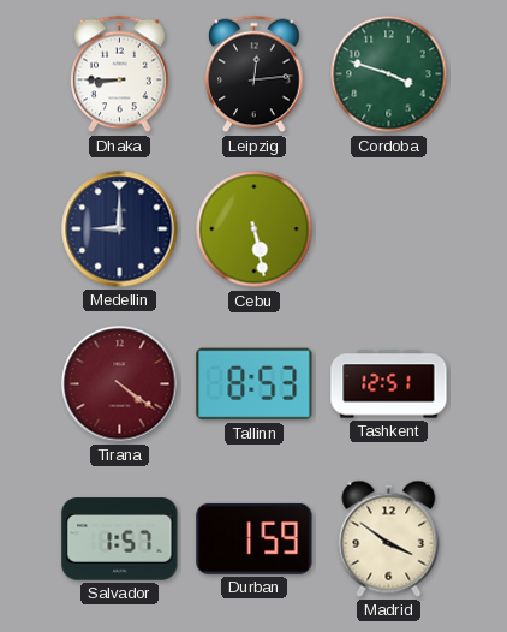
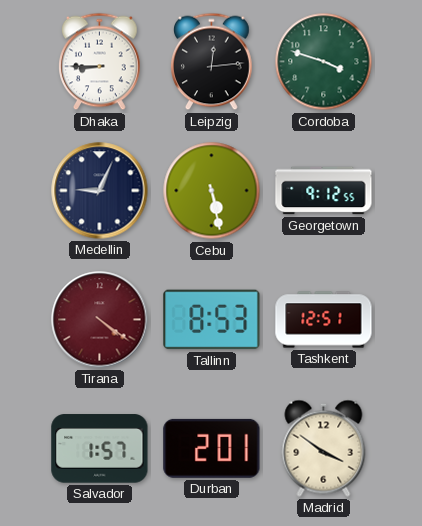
Medellin: 9:00 -> 9:04 (100, 191)
Georgetown: none -> 9:12 (324, 191)
Durban: 1:59 -> 2:01 (212, 448)
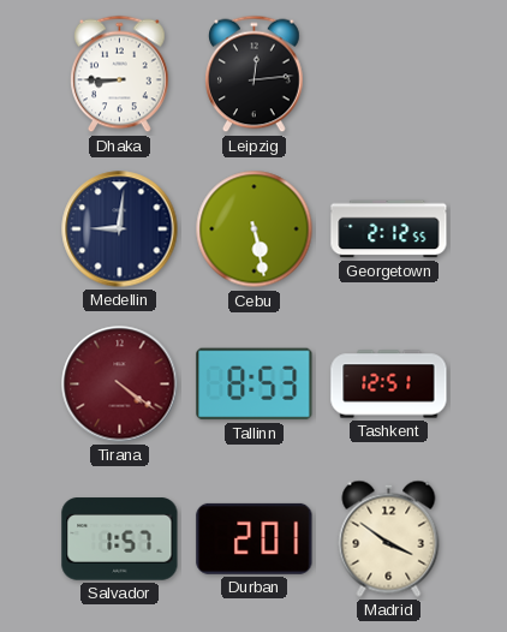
Cordoba: 3:48 -> none (324, 62)
Medellin: 9:04 -> 9:01 (120, 229)
Georgetown: 9:12 -> 2:12 (389, 229)
